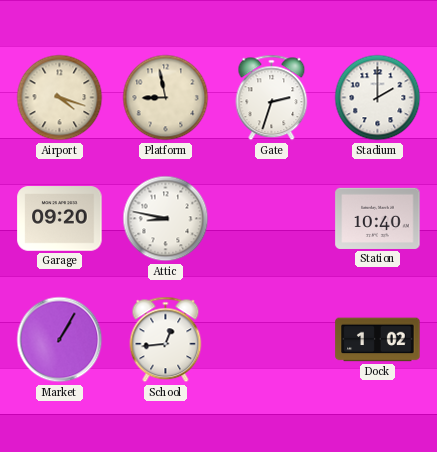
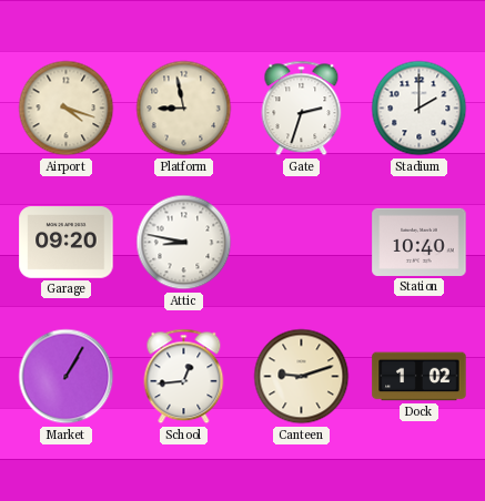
Canteen: none -> 9:12 (302, 377)
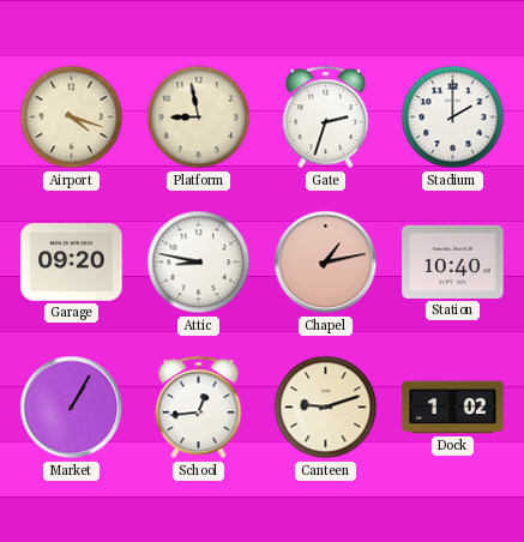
Chapel: none -> 1:13 (326, 263)
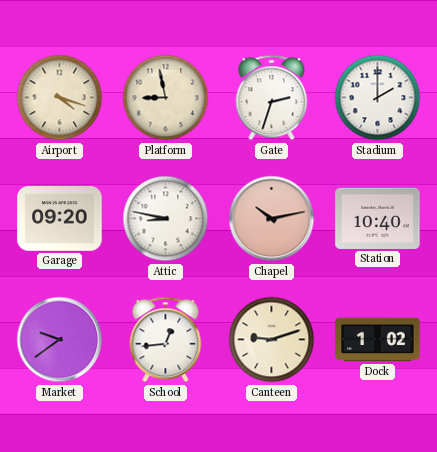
Chapel: 1:13 -> 10:13 (272, 219)
Market: 1:05 -> 9:39 (60, 340)
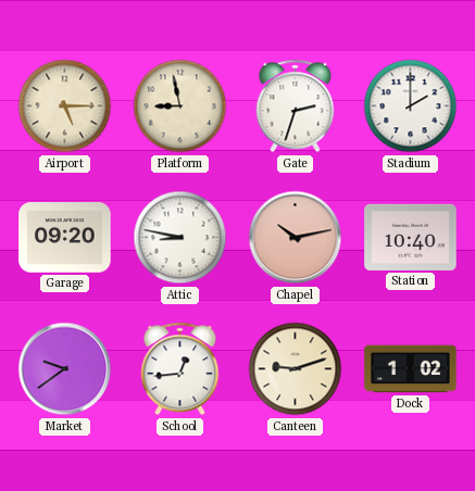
Airport: 4:18 -> 5:15 (65, 106)
